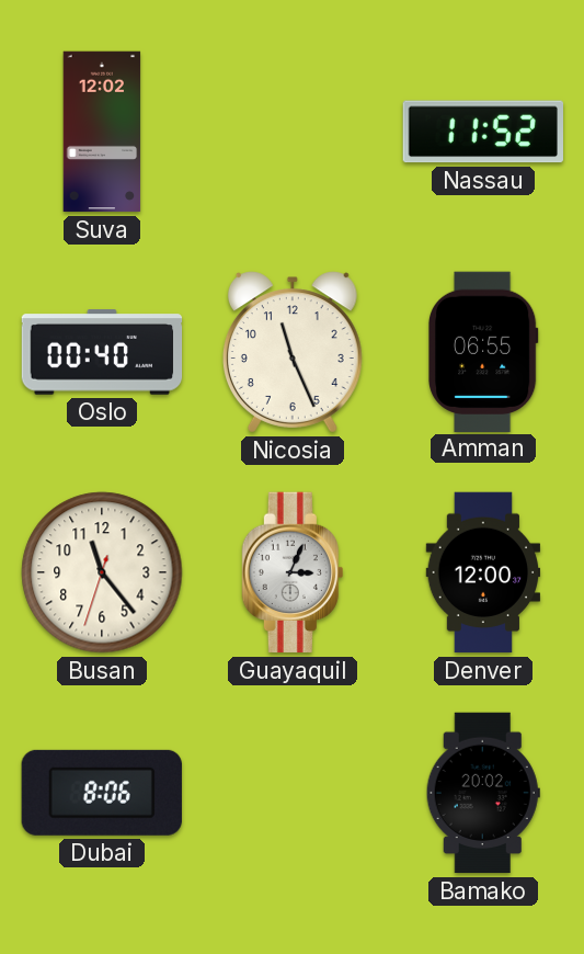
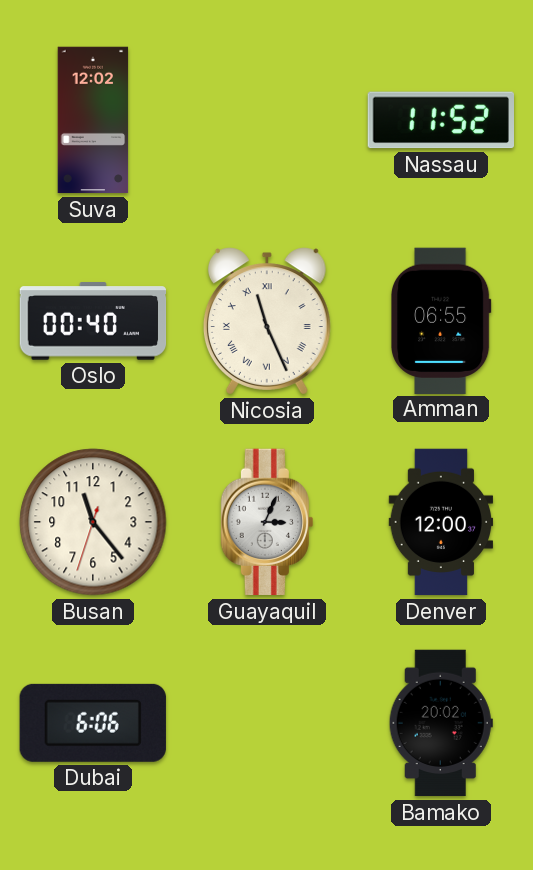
Nicosia numerals: Arabic -> Roman (267, 321)
Dubai: 8:06 -> 6:06 (93, 723)
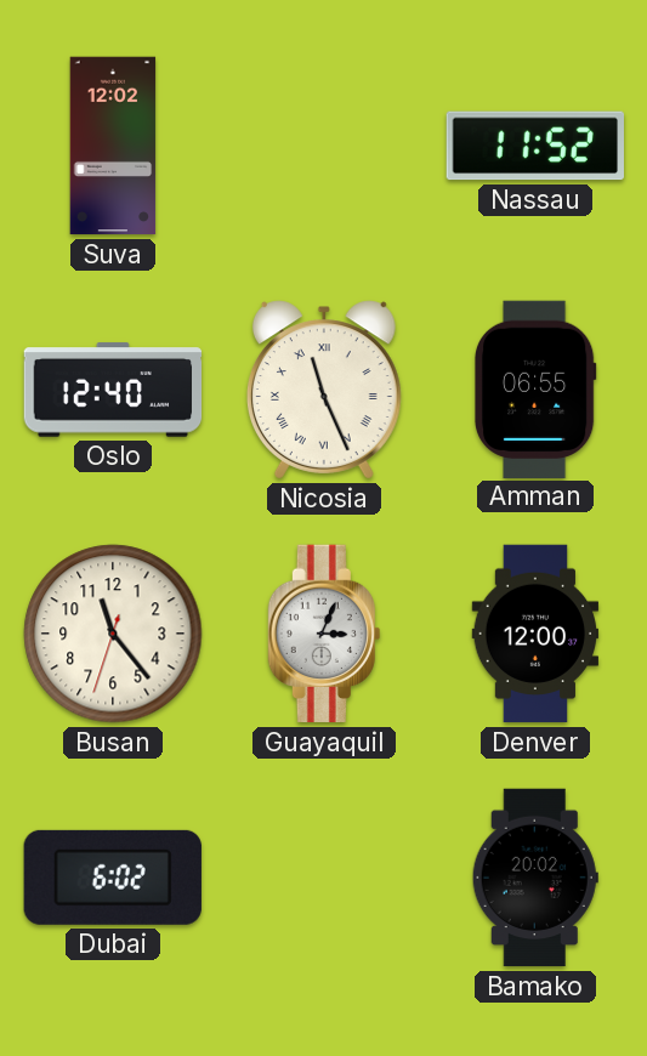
Oslo: 00:40 -> 12:40 (113, 390)
Dubai: 6:06 -> 6:02 (113, 878)
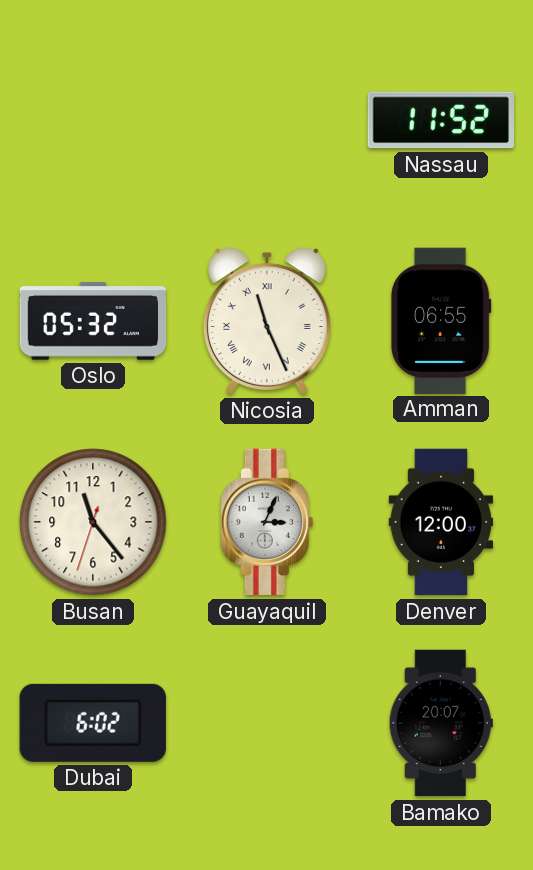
Suva: 12:02 -> none (113, 146)
Oslo: 12:40 -> 05:32 (93, 321)
Bamako: 20:02 -> 20:07 (441, 723)
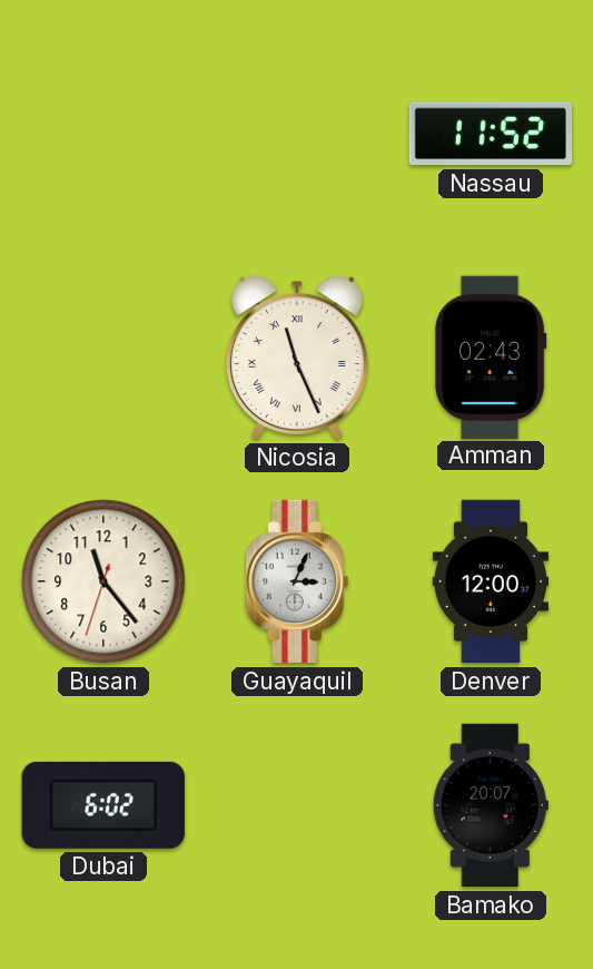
Oslo: 05:32 -> none (93, 321)
Amman: 06:55 -> 02:43 (491, 356)
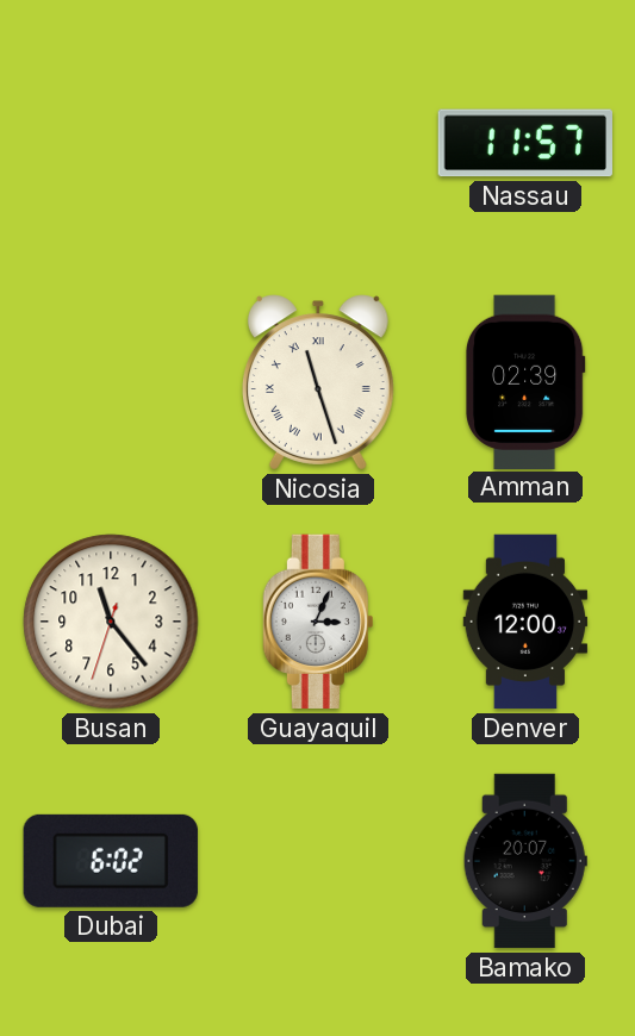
Nassau: 11:52 -> 11:57 (524, 143)
Nicosia: 11:26 -> 11:27 (318, 382)
Amman: 02:43 -> 02:39 (525, 381)
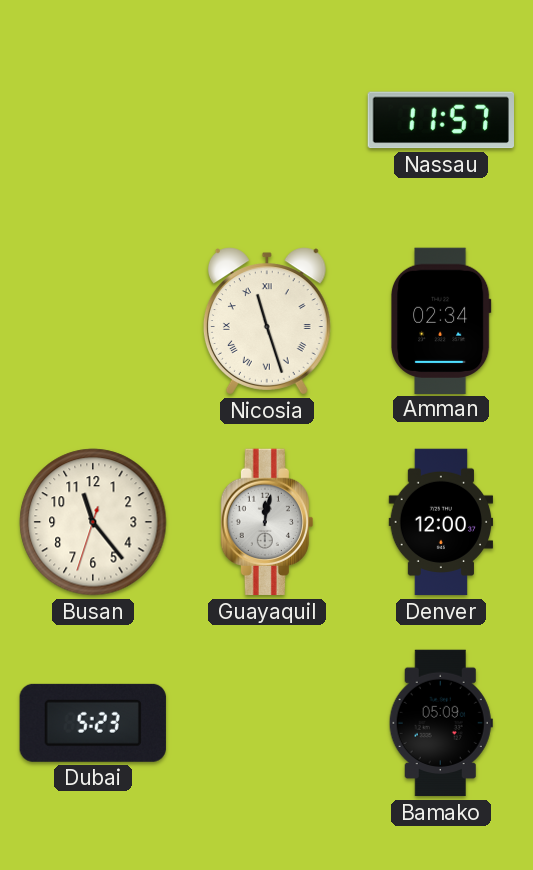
Amman: 02:39 -> 02:34 (441, 320)
Guayaquil: 3:04 -> 12:02 (267, 522)
Dubai: 6:02 -> 5:23 (93, 723)
Bamako: 20:07 -> 05:09 (441, 723)
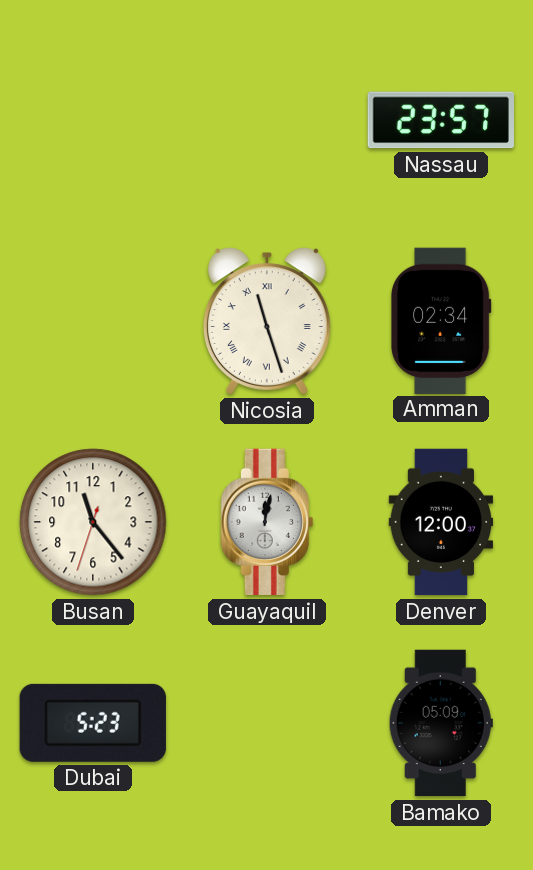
Nassau: 11:57 -> 23:57 (440, 120)
